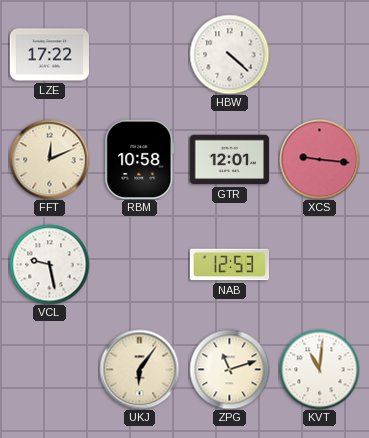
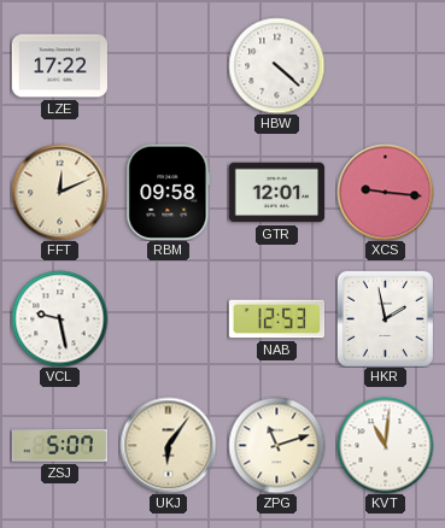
RBM: 10:58 -> 09:58 (169, 192)
HKR: none -> 1:58 (385, 318)
ZSJ: none -> 5:07 (59, 446)
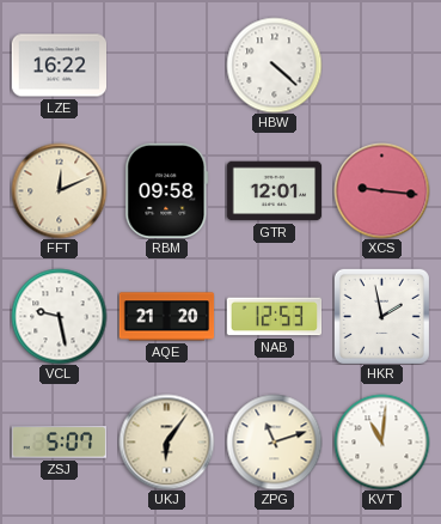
LZE: 17:22 -> 16:22 (59, 66)
AQE: none -> 21:20 (166, 317)
